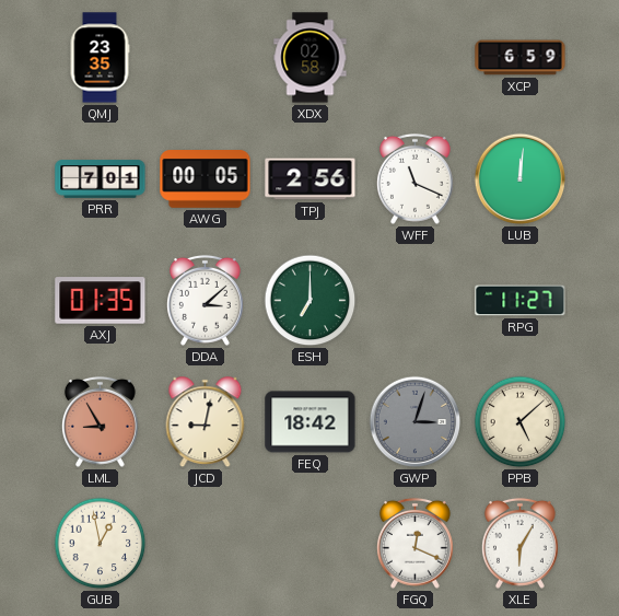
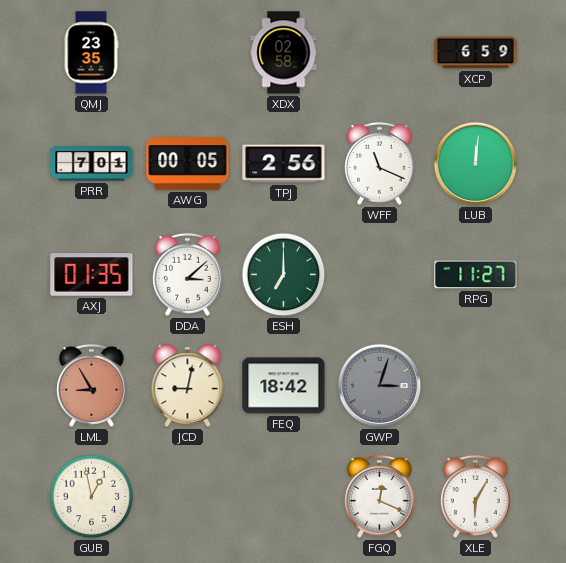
PPB: 5:08 -> none (521, 422)
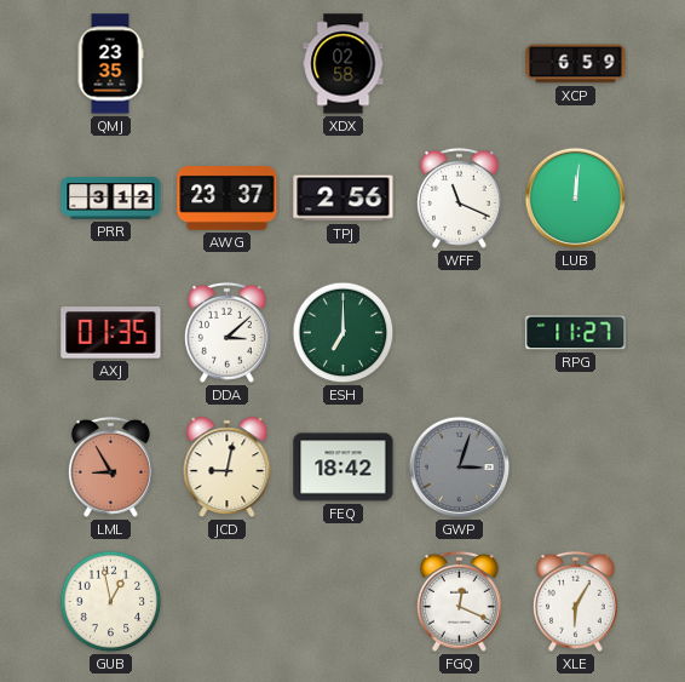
PRR: 7:01 -> 3:12 (111, 199)
AWG: 00:05 -> 23:37 (228, 199)
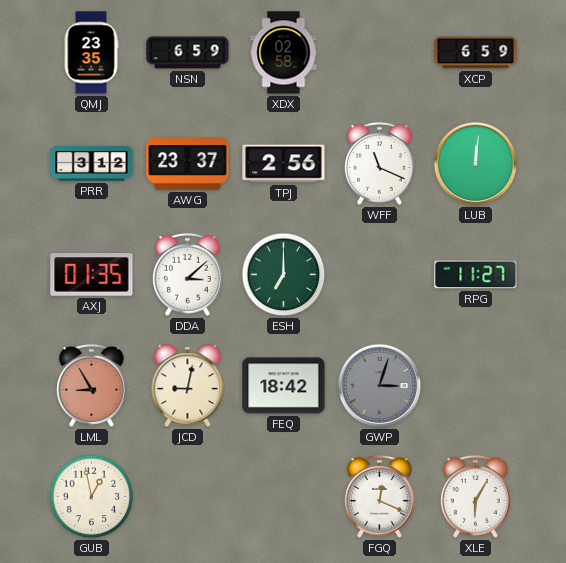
NSN: none -> 6:59 (188, 53)
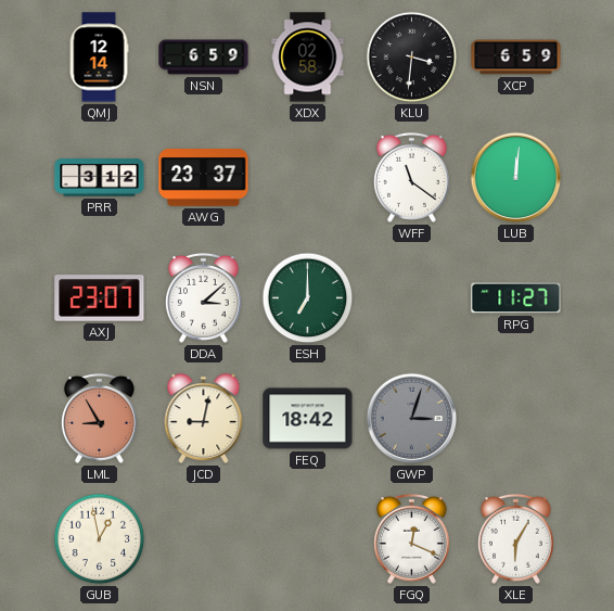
QMJ: 23:35 -> 12:14 (99, 58)
KLU: none -> 3:31 (412, 58)
TPJ: 2:56 -> none (284, 164)
WFF: 11:19 -> 11:21 (411, 177)
AXJ: 01:35 -> 23:07 (100, 298)
